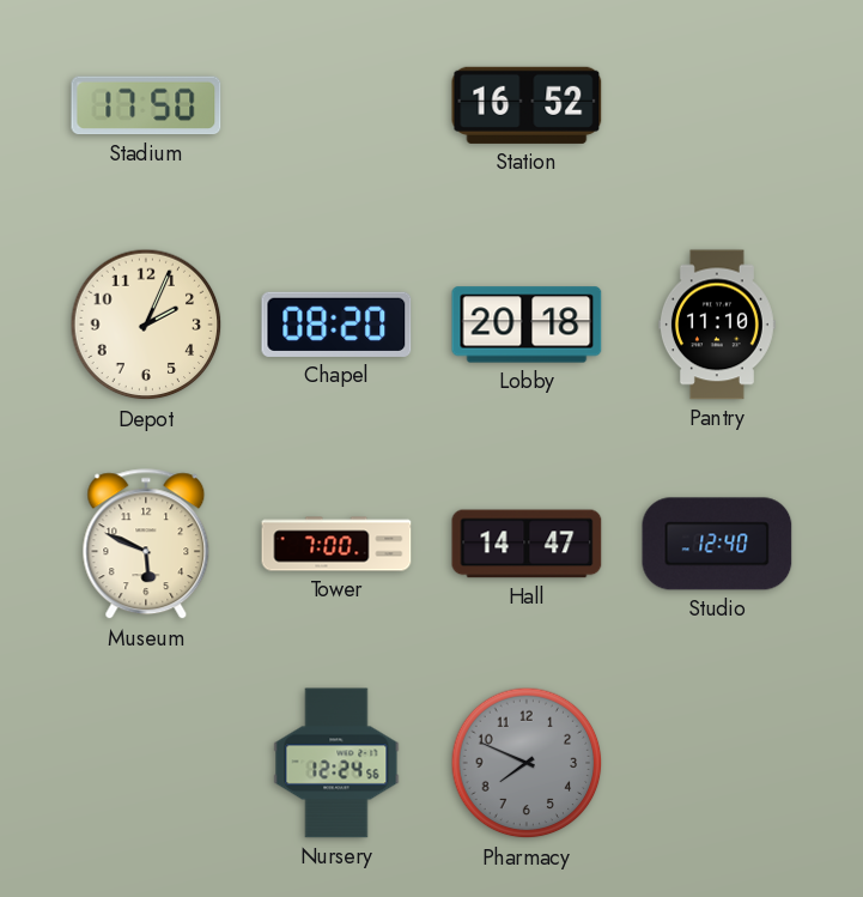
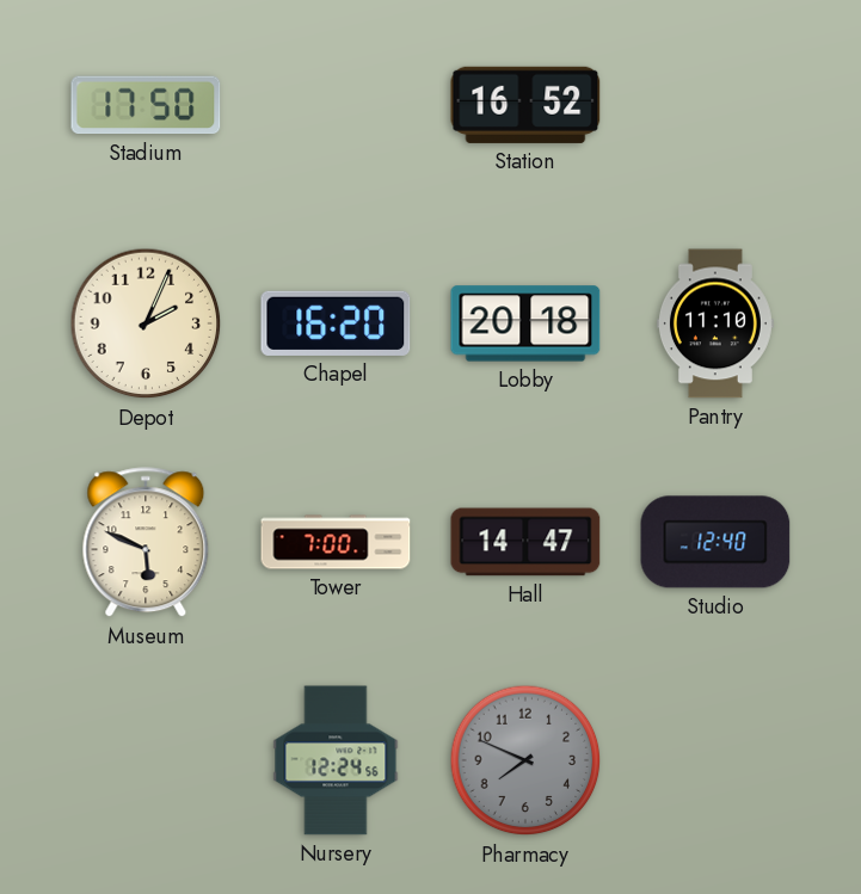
Chapel: 08:20 -> 16:20 (336, 323)
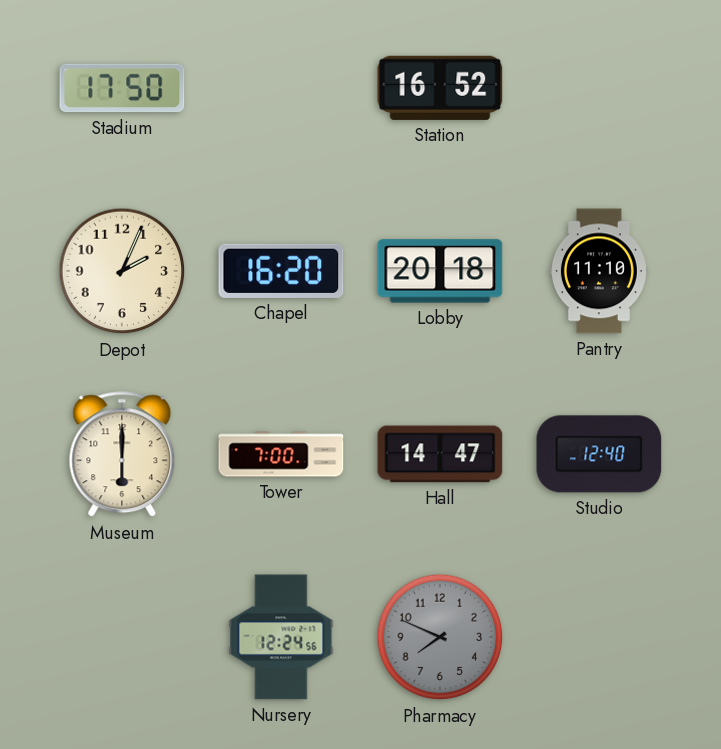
Museum: 5:49 -> 6:00 (122, 455)
